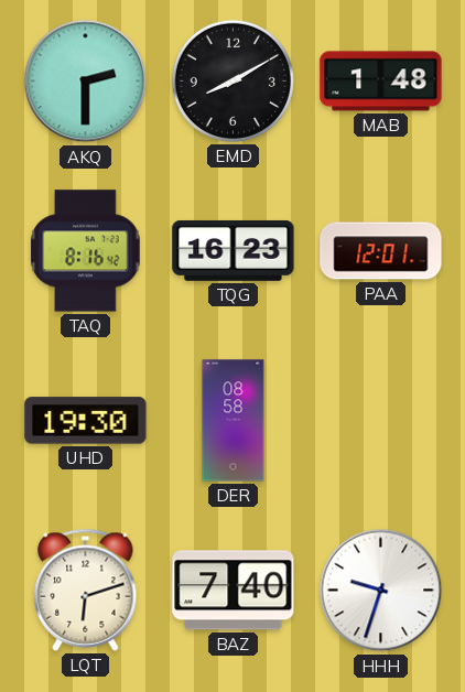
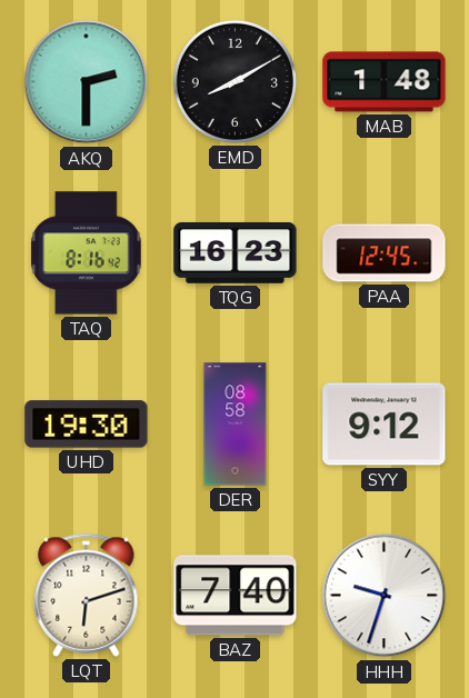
PAA: 12:01 -> 12:45 (385, 253)
SYY: none -> 9:12 (385, 425)
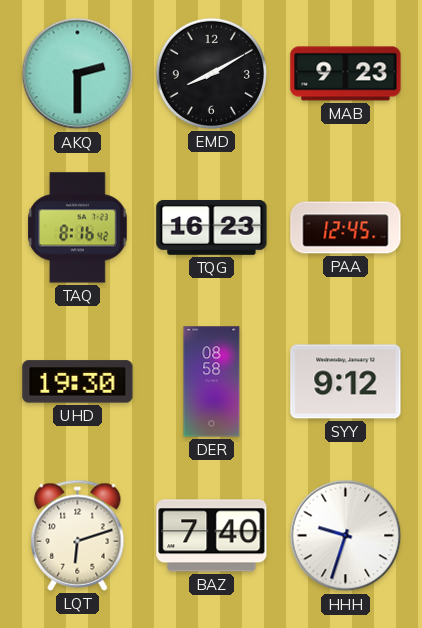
MAB: 1:48 -> 9:23 (346, 74)
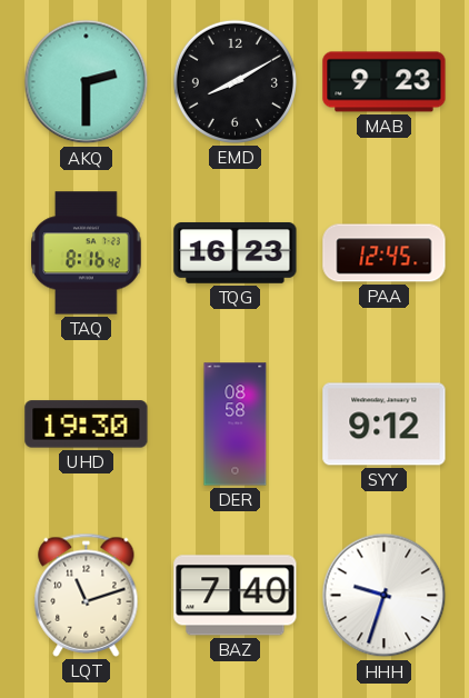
LQT: 6:12 -> 11:12 (87, 595)
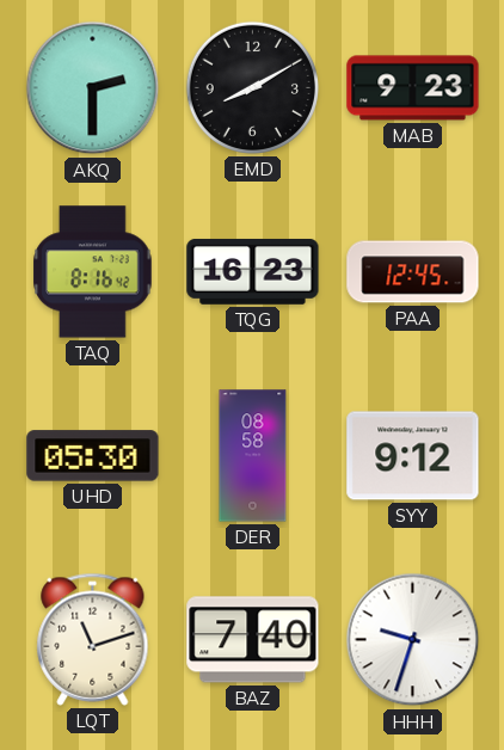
UHD: 19:30 -> 05:30 (93, 456)
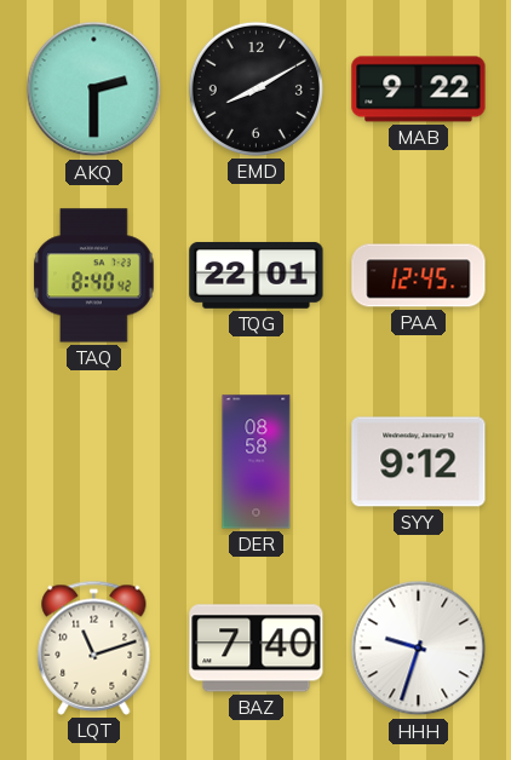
MAB: 9:23 -> 9:22 (419, 90)
TAQ: 8:16 -> 8:40 (94, 276)
TQG: 16:23 -> 22:01 (257, 276)
UHD: 05:30 -> none (93, 456)
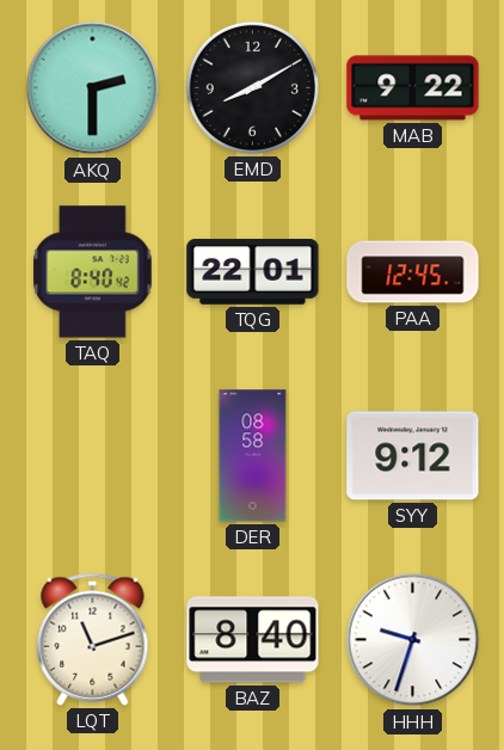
BAZ: 7:40 -> 8:40 (253, 640)
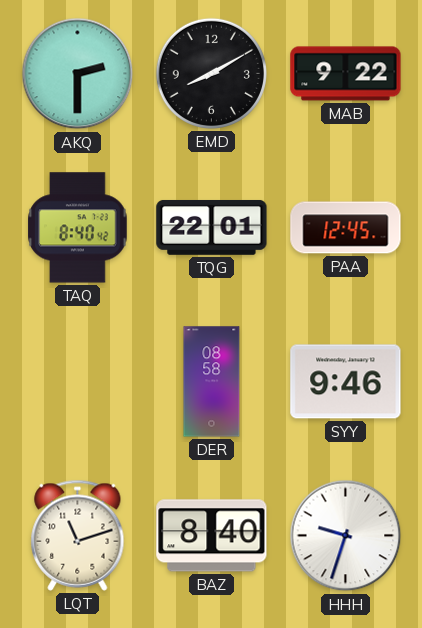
SYY: 9:12 -> 9:46 (346, 382)
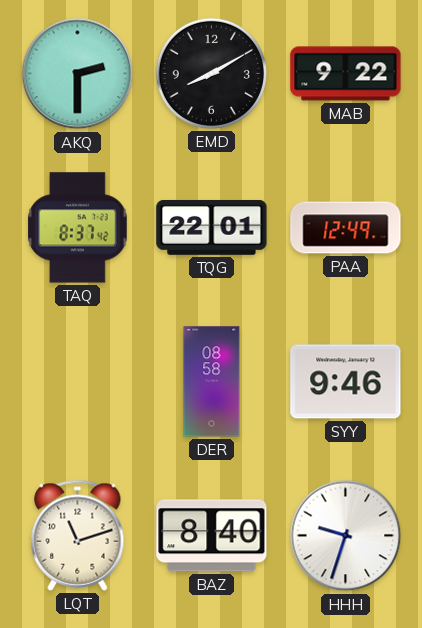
TAQ: 8:40 -> 8:37 (78, 228)
PAA: 12:45 -> 12:49 (346, 228)
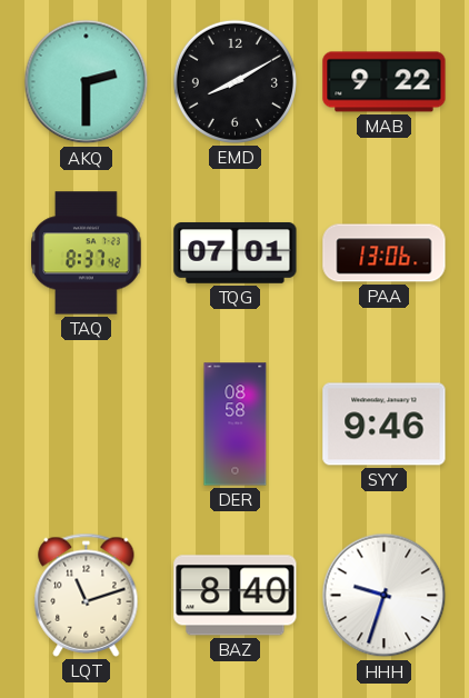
TQG: 22:01 -> 07:01 (236, 253)
PAA: 12:49 -> 13:06 (385, 253)
